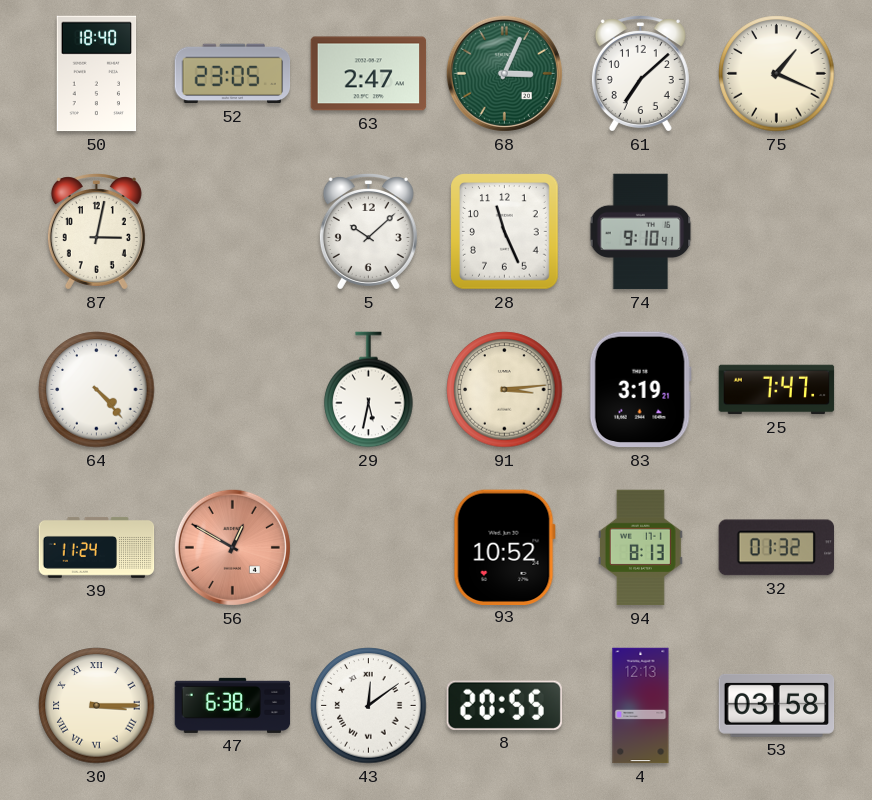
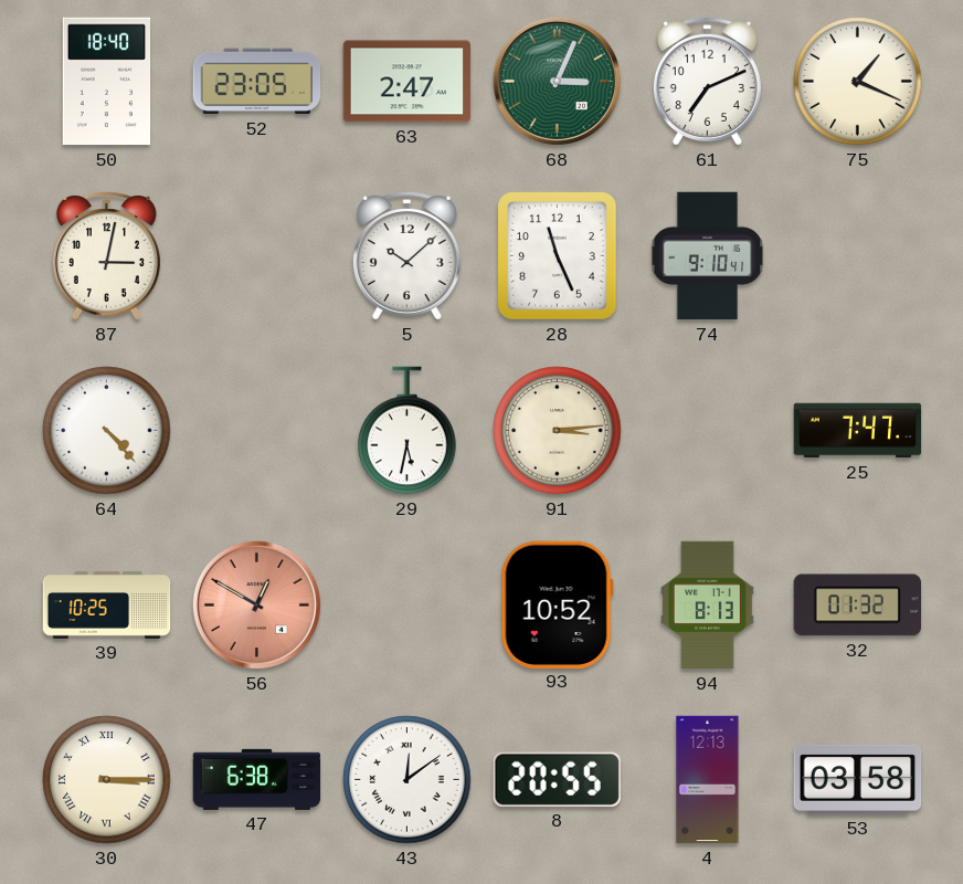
61: 7:08 -> 7:11 (707, 82)
83: 3:19 -> none (640, 390)
39: 11:24 -> 10:25 (107, 604)
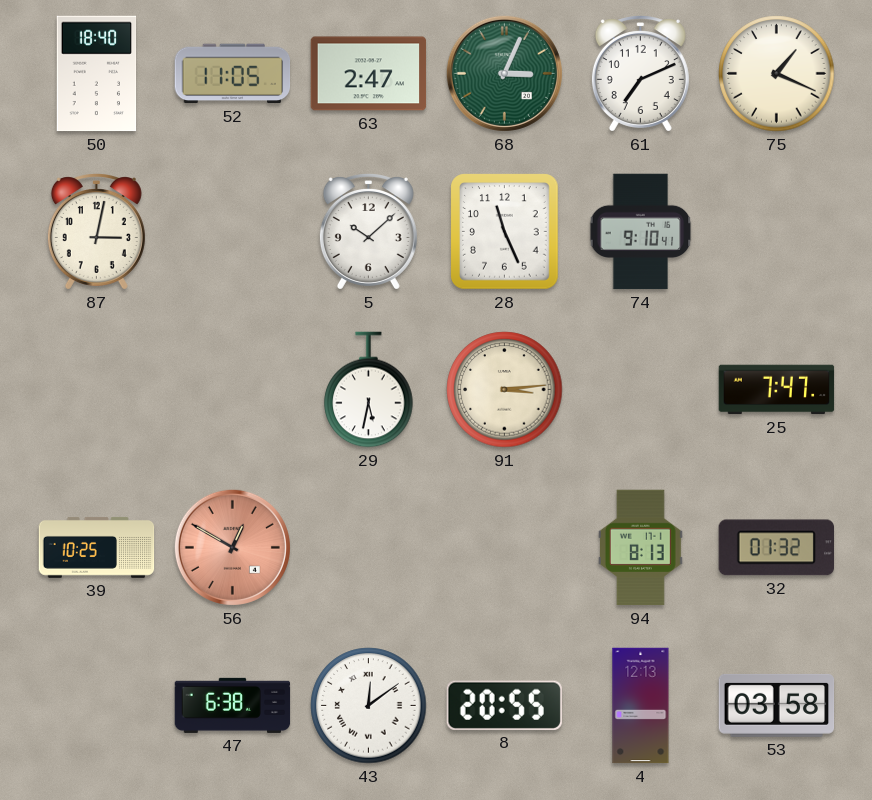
52: 23:05 -> 11:05 (233, 74)
64: 4:23 -> none (107, 431)
93: 10:52 -> none (557, 604)
30: 3:15 -> none (107, 780)
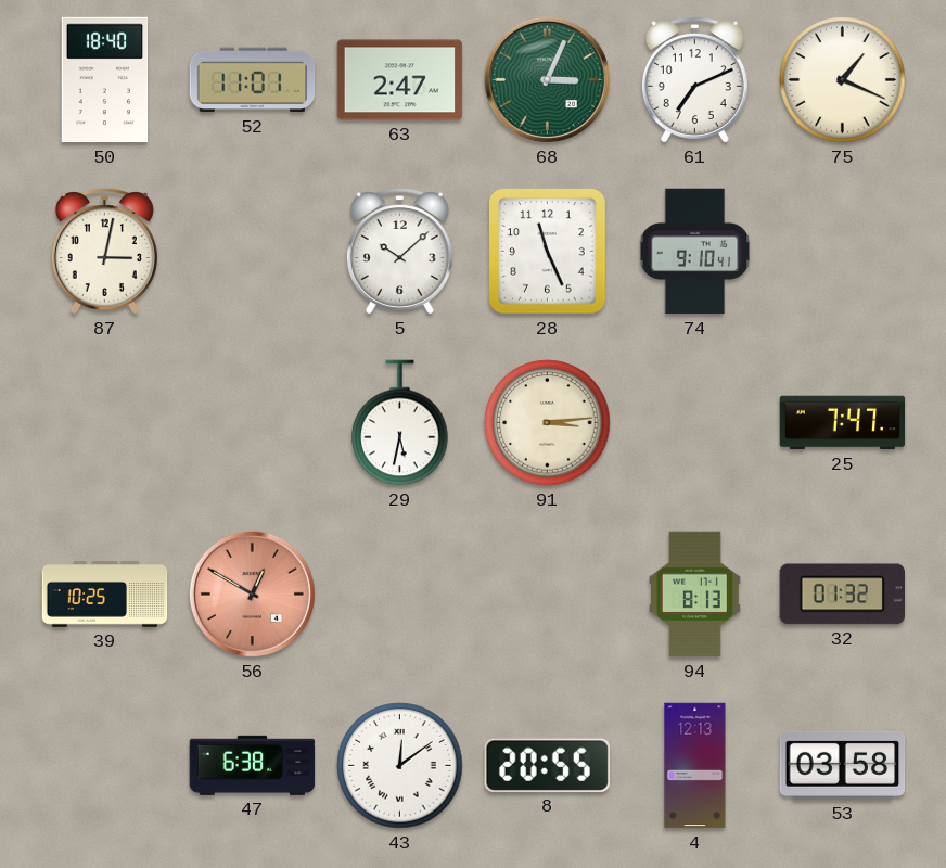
52: 11:05 -> 11:01 (253, 80)
